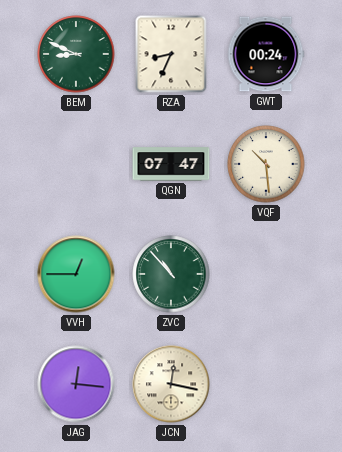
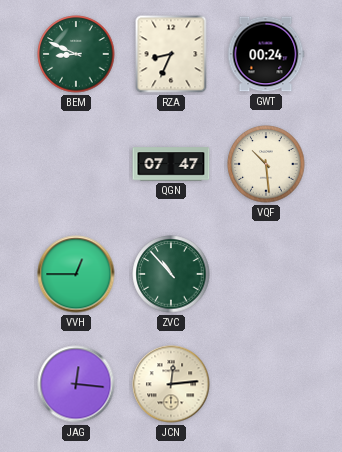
JCN: 12:17 -> 12:14 (171, 384)
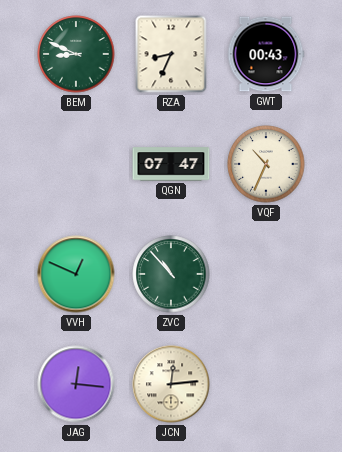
GWT: 00:24 -> 00:43 (266, 54)
VQF: 10:29 -> 10:34 (266, 164)
VVH: 12:45 -> 12:49 (76, 274)
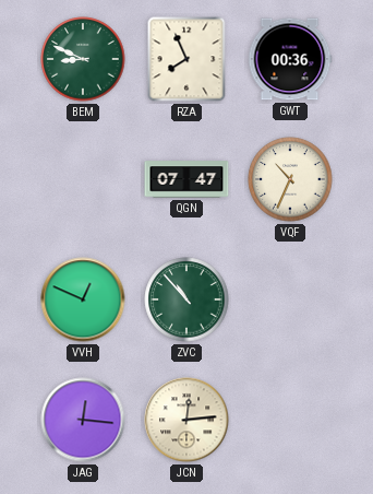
RZA: 8:34 -> 7:56 (186, 59)
GWT: 00:43 -> 00:36 (290, 59)
